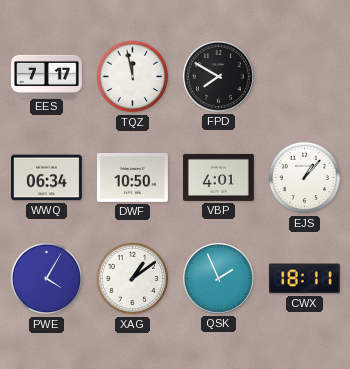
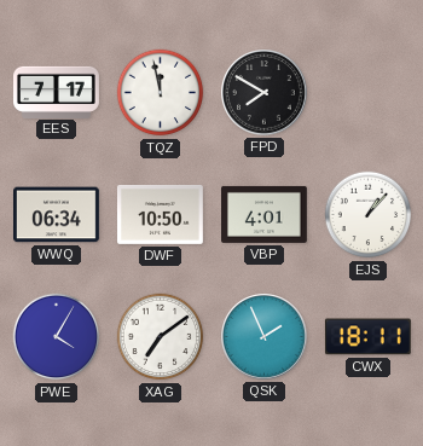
XAG: 1:09 -> 7:09 (161, 337)
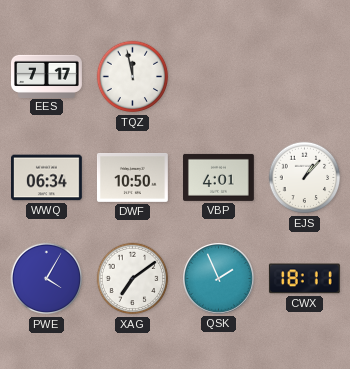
FPD: 7:50 -> none (265, 93)
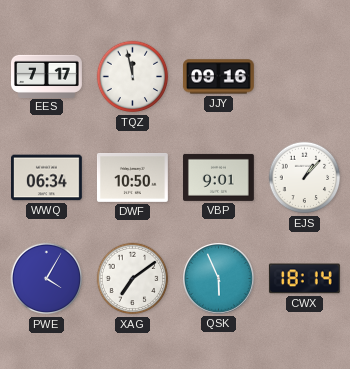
JJY: none -> 09:16 (218, 77)
VBP: 4:01 -> 9:01 (219, 177)
QSK: 1:56 -> 5:56 (219, 279)
CWX: 18:11 -> 18:14 (304, 279)
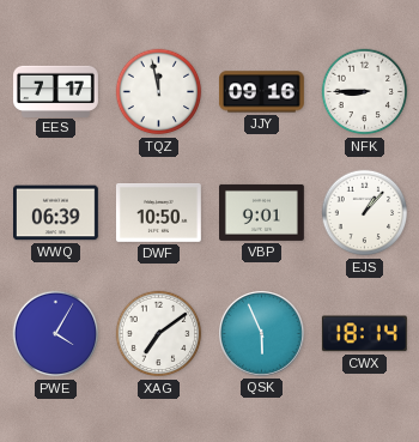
NFK: none -> 8:45 (365, 92)
WWQ: 06:34 -> 06:39 (56, 213)
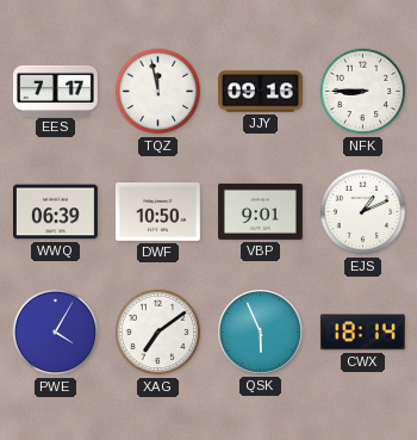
EJS: 1:07 -> 1:11 (363, 212)
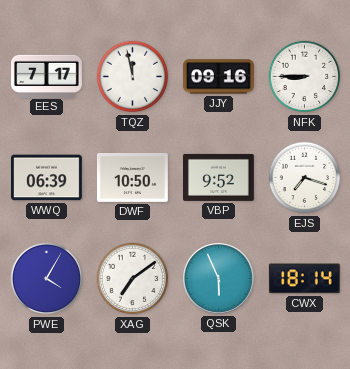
VBP: 9:01 -> 9:52 (219, 177)
EJS: 1:11 -> 7:18 (305, 178)
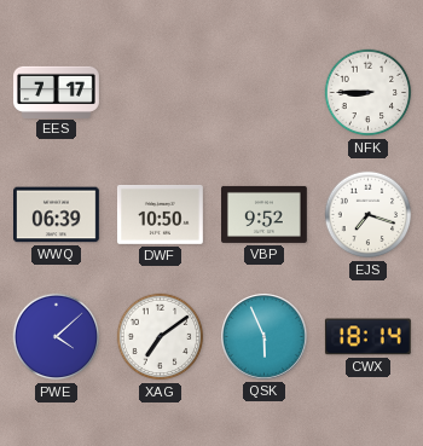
TQZ: 11:58 -> none (133, 77)
JJY: 09:16 -> none (218, 77)
PWE: 4:05 -> 4:08 (57, 337)
